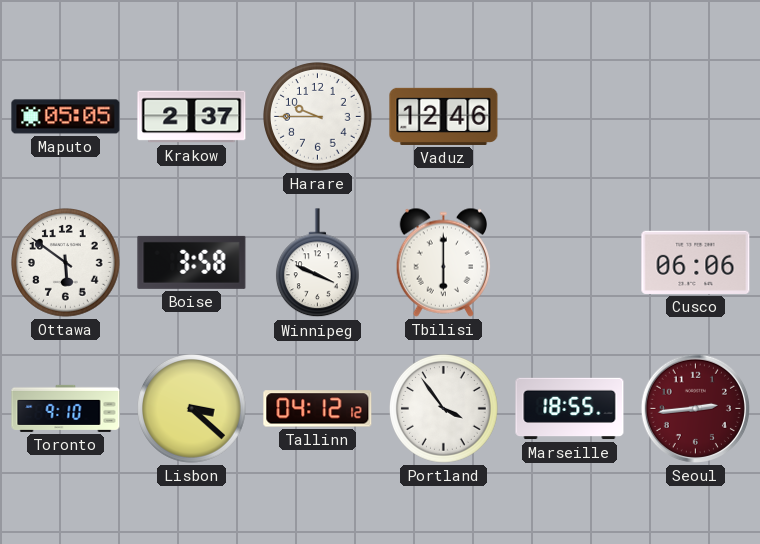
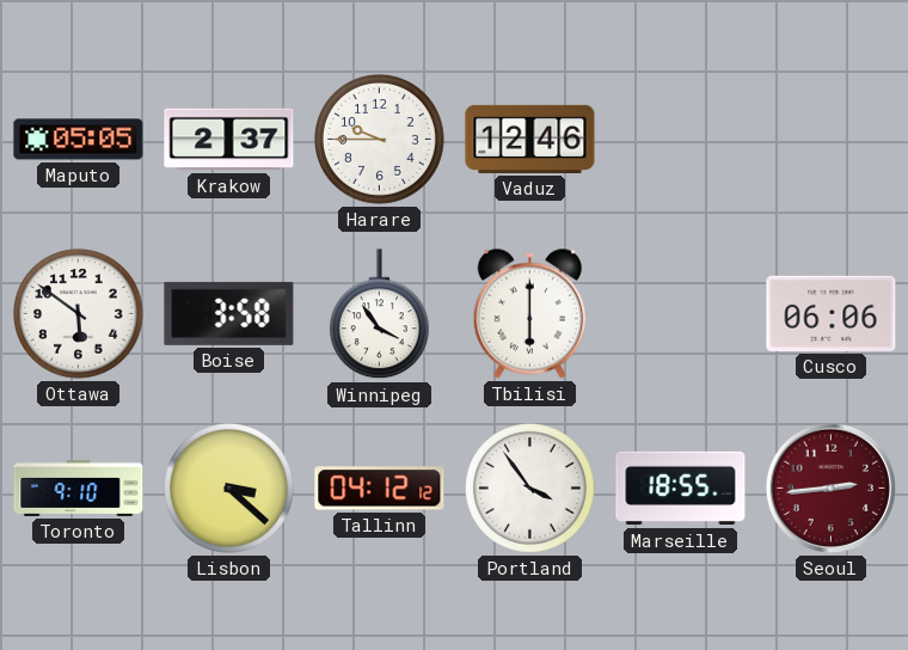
Winnipeg: 3:49 -> 3:54 (379, 314)
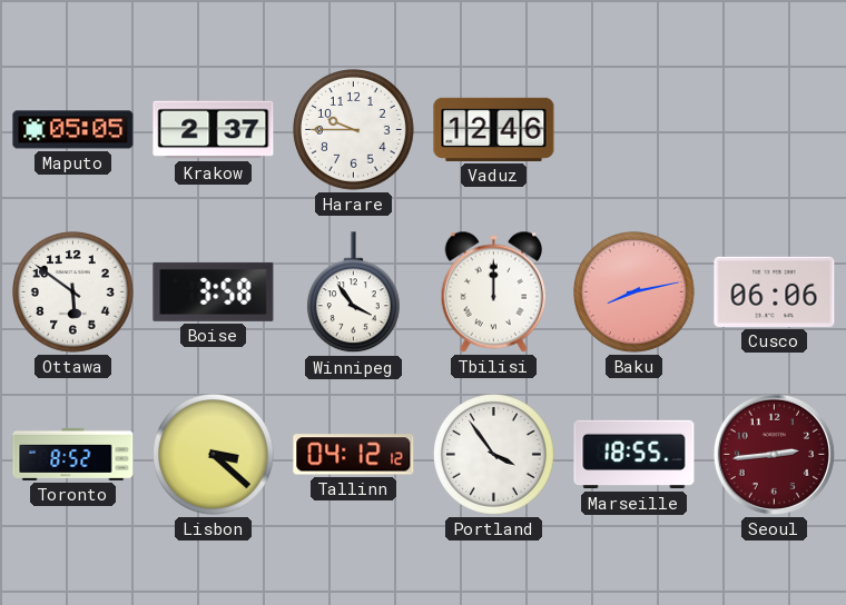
Tbilisi: 6:00 -> 12:00 (494, 291)
Baku: none -> 8:13 (634, 292)
Toronto: 9:10 -> 8:52 (73, 454)
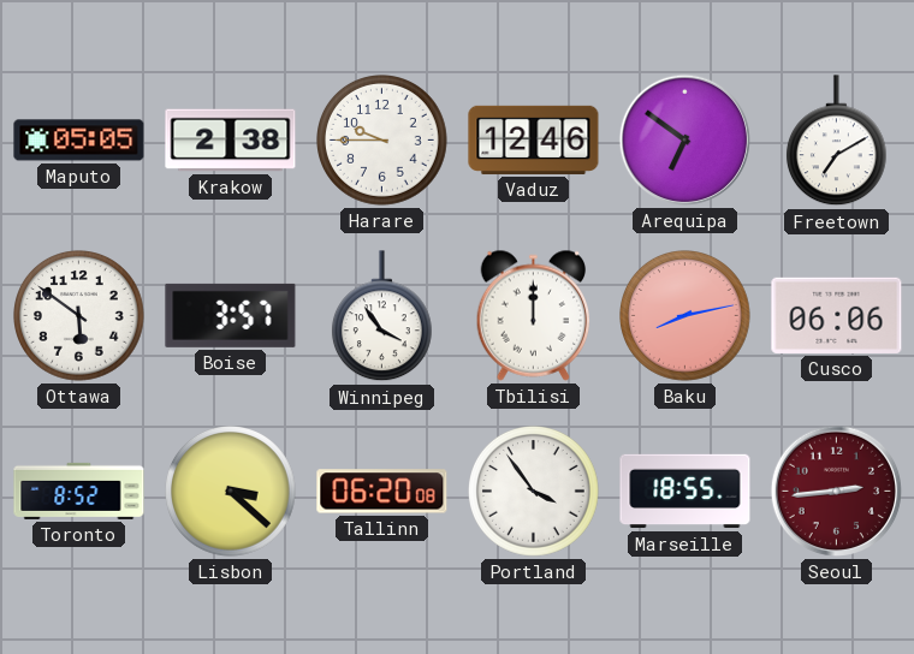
Krakow: 2:37 -> 2:38 (231, 141)
Arequipa: none -> 6:51 (684, 139)
Freetown: none -> 7:10 (836, 141)
Boise: 3:58 -> 3:57 (231, 315)
Tallinn: 04:12 -> 06:20 (382, 492)
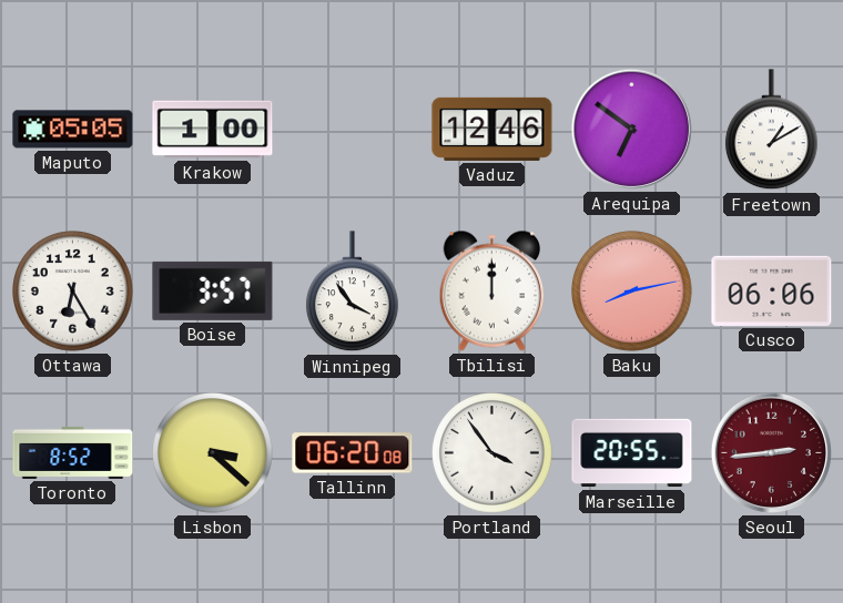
Krakow: 2:38 -> 1:00 (213, 130)
Harare: 9:45 -> none (382, 141)
Freetown: 7:10 -> 1:10 (771, 130)
Ottawa: 5:51 -> 6:25 (73, 292)
Marseille: 18:55 -> 20:55 (632, 453)
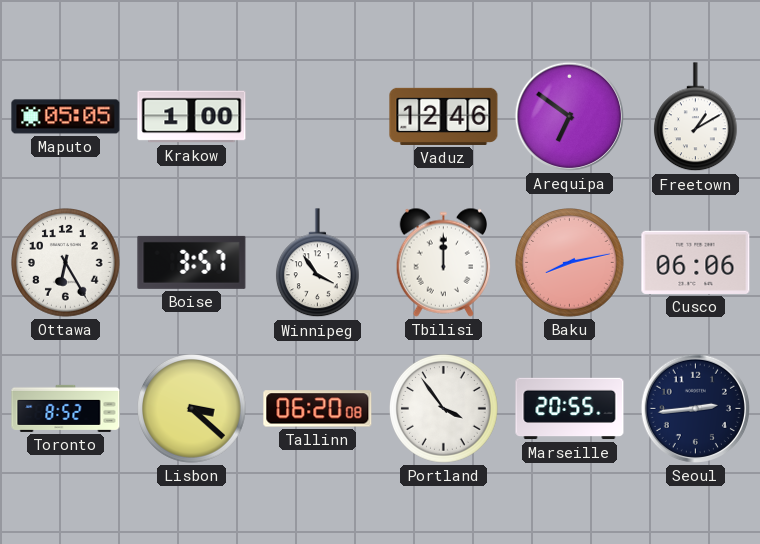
Seoul dial: burgundy -> navy (695, 408)
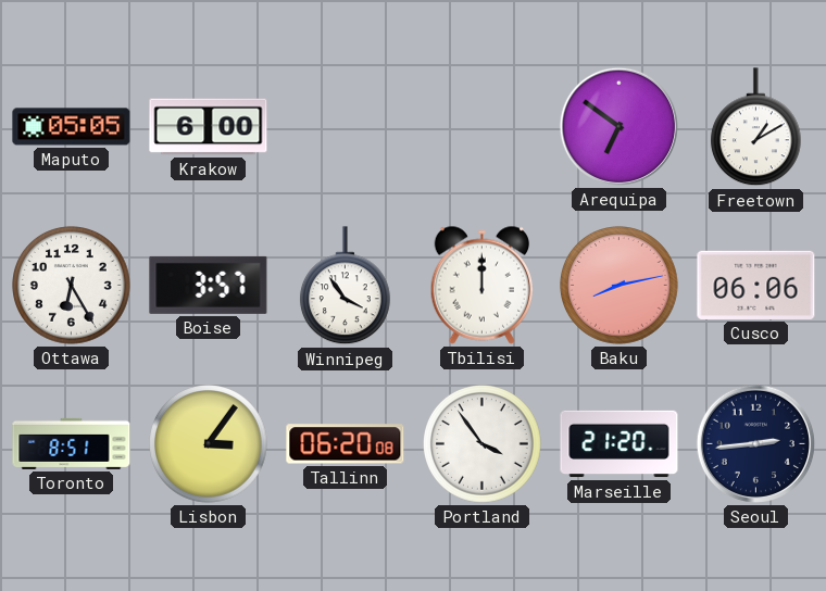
Krakow: 1:00 -> 6:00 (209, 127)
Vaduz: 12:46 -> none (444, 116)
Toronto: 8:52 -> 8:51 (72, 443)
Lisbon: 3:22 -> 3:06 (209, 444)
Marseille: 20:55 -> 21:20 (619, 444)
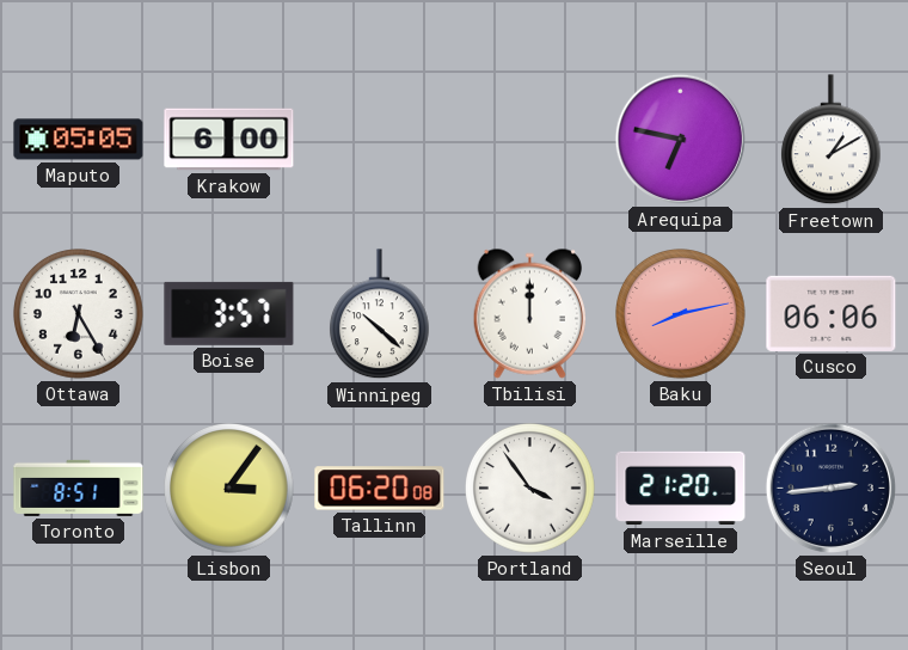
Arequipa: 6:51 -> 6:47 (680, 139)
Winnipeg: 3:54 -> 10:22 (379, 314)
